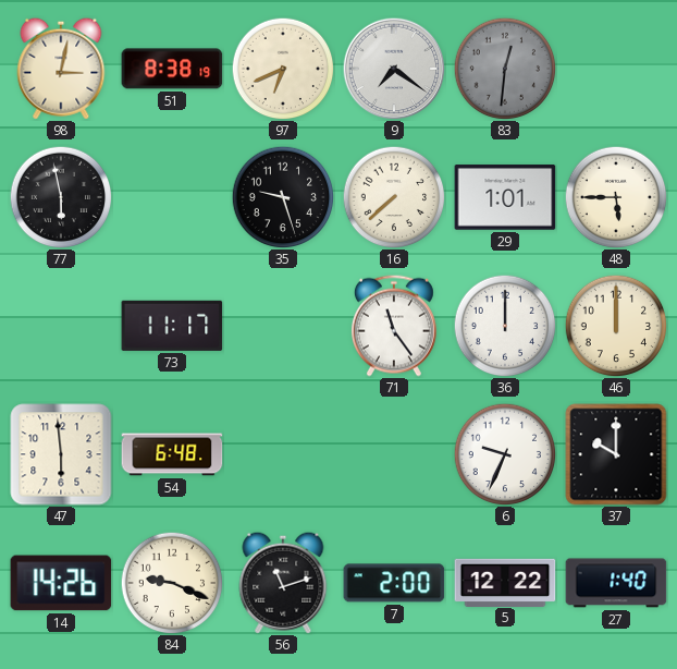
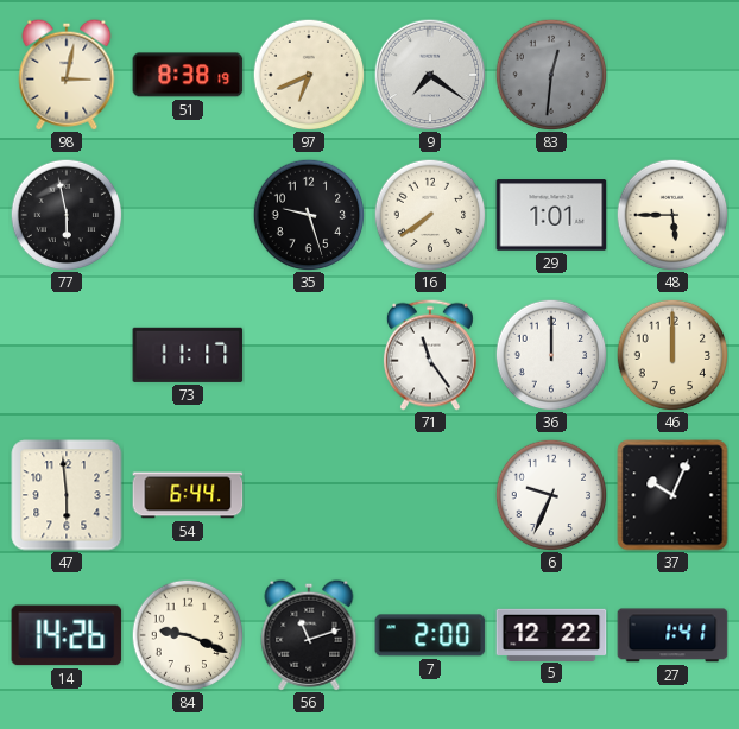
16: 7:38 -> 7:39 (430, 215)
54: 6:48 -> 6:44 (188, 495)
37: 10:00 -> 10:04 (672, 495)
27: 1:40 -> 1:41 (672, 635)
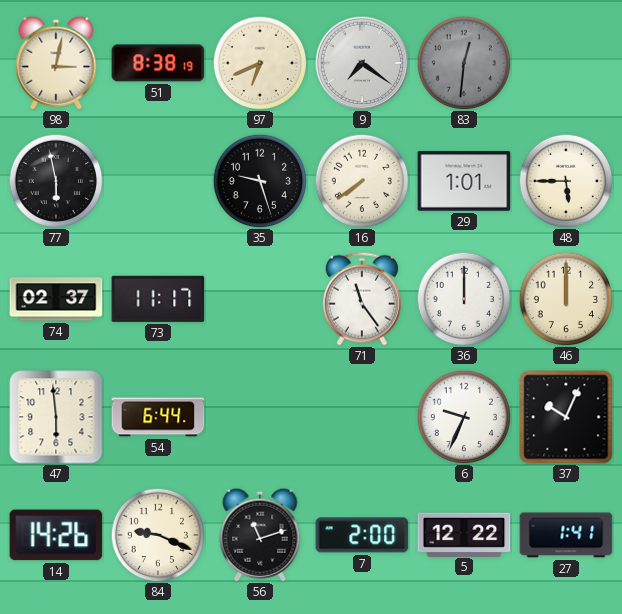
74: none -> 02:37 (56, 299)
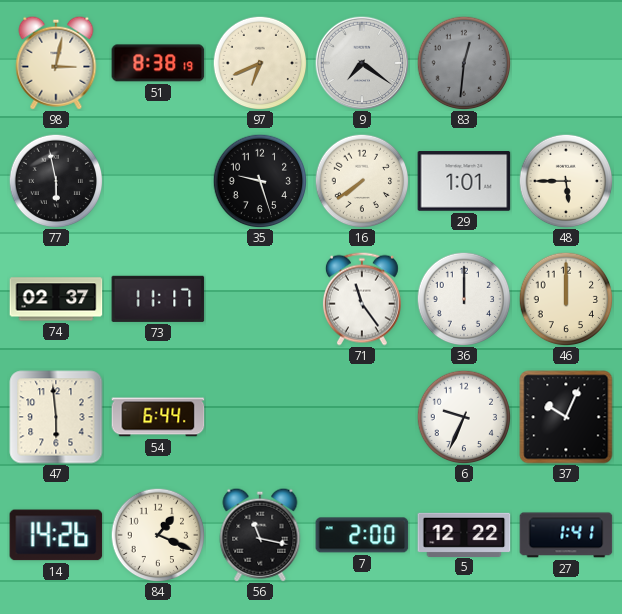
84: 9:19 -> 1:19 (158, 535)
56: 11:12 -> 11:17 (260, 535)
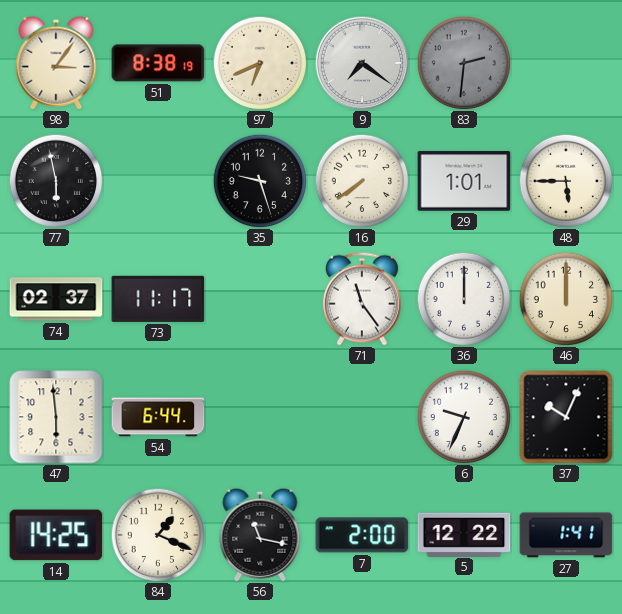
98: 3:02 -> 3:06 (56, 63)
83: 12:31 -> 2:31 (464, 63)
14: 14:26 -> 14:25 (56, 535)
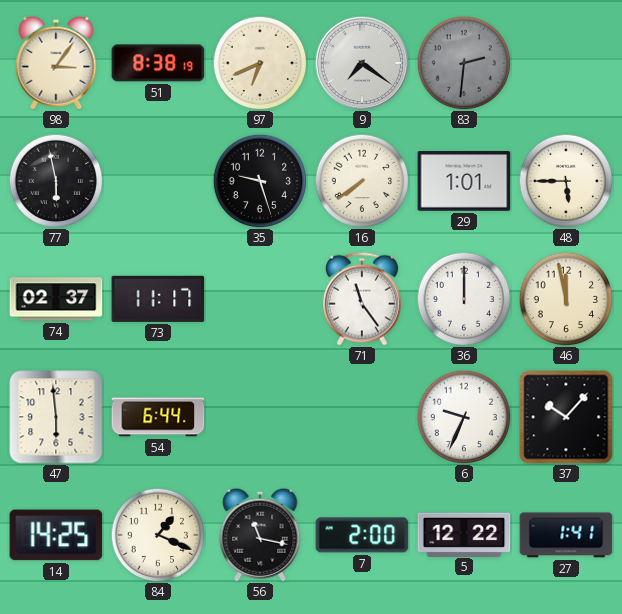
46: 12:00 -> 11:58 (566, 299)
37: 10:04 -> 10:07 (566, 417)
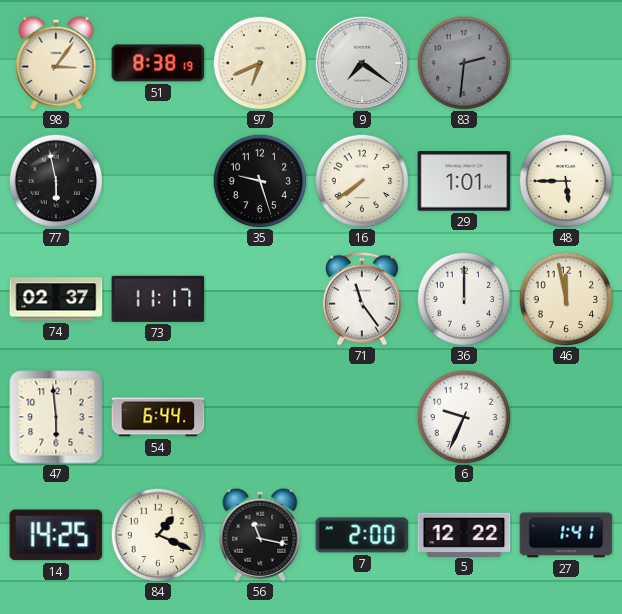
37: 10:07 -> none (566, 417)
